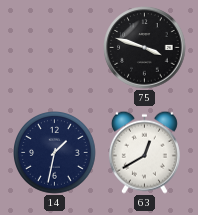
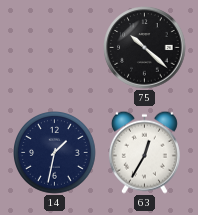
75: 3:48 -> 10:22 (145, 48)
63: 12:40 -> 12:35 (144, 152)
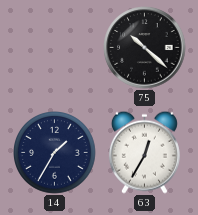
14: 1:32 -> 1:35 (55, 153)
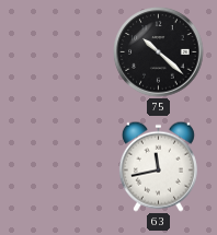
14: 1:35 -> none (55, 153)
63: 12:35 -> 11:43 (158, 166)
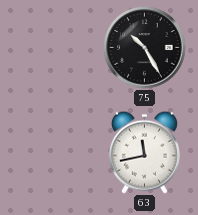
75: 10:22 -> 10:25 (145, 48)
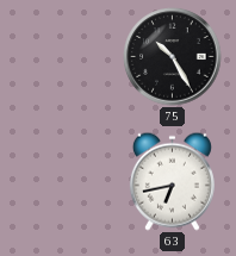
63: 11:43 -> 6:43 (172, 181)
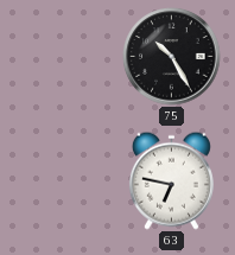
63: 6:43 -> 6:47 (171, 180)
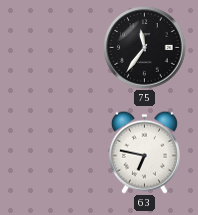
75: 10:25 -> 11:36 (145, 48)
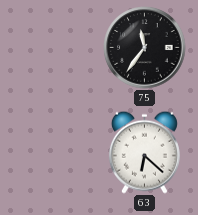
63: 6:47 -> 6:22 (144, 152)
